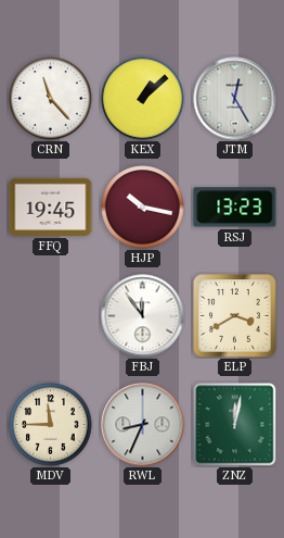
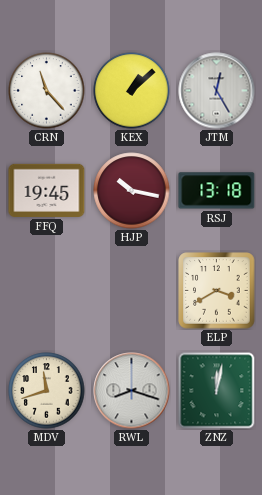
RSJ: 13:23 -> 13:18 (217, 191)
FBJ: 11:54 -> none (143, 316)
MDV: 11:45 -> 11:42 (47, 391)
RWL: 8:34 -> 8:18 (132, 391)
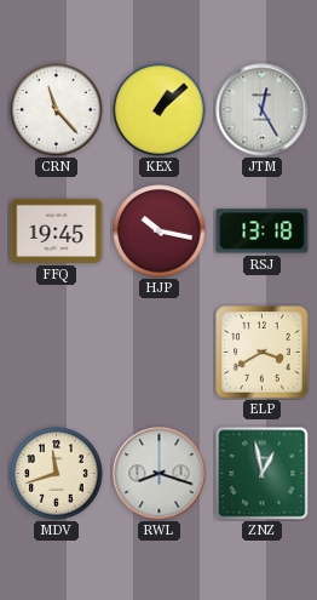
ZNZ: 12:02 -> 12:58 (263, 474)
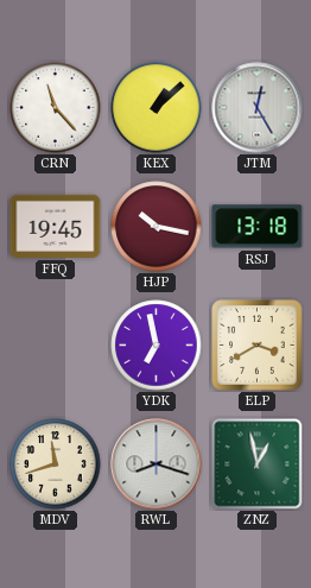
YDK: none -> 6:58 (157, 346)
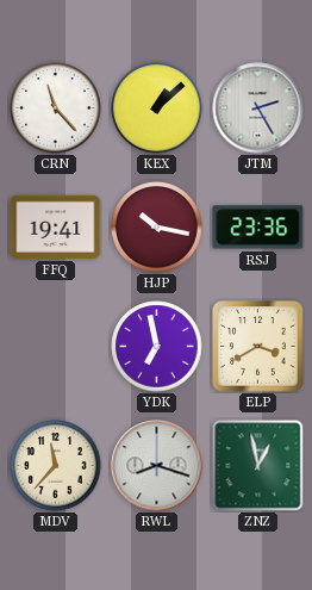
JTM: 12:25 -> 2:25 (258, 108)
FFQ: 19:45 -> 19:41 (56, 226)
RSJ: 13:18 -> 23:36 (258, 228)
MDV: 11:42 -> 11:37 (56, 466)
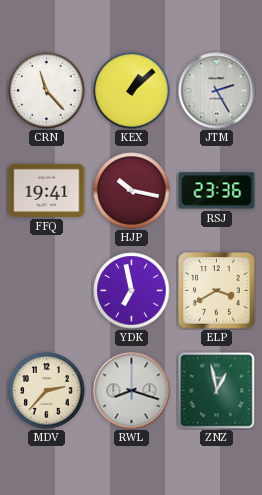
MDV: 11:37 -> 2:37 (47, 391)
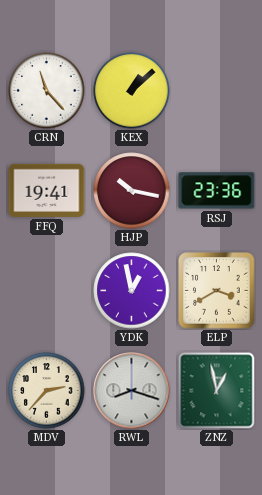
JTM: 2:25 -> none (217, 91)
YDK: 6:58 -> 12:58 (132, 291)
